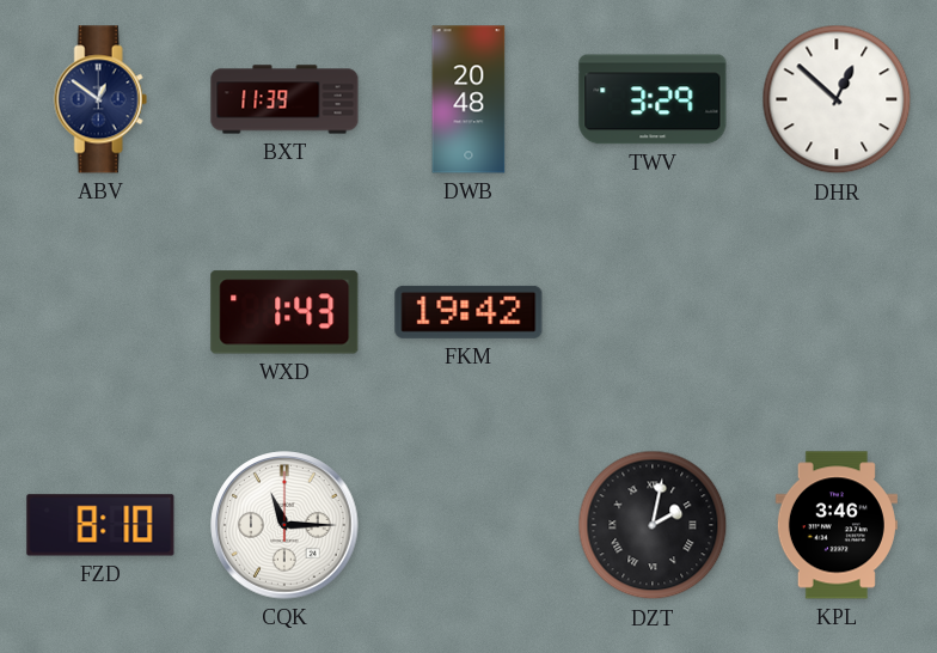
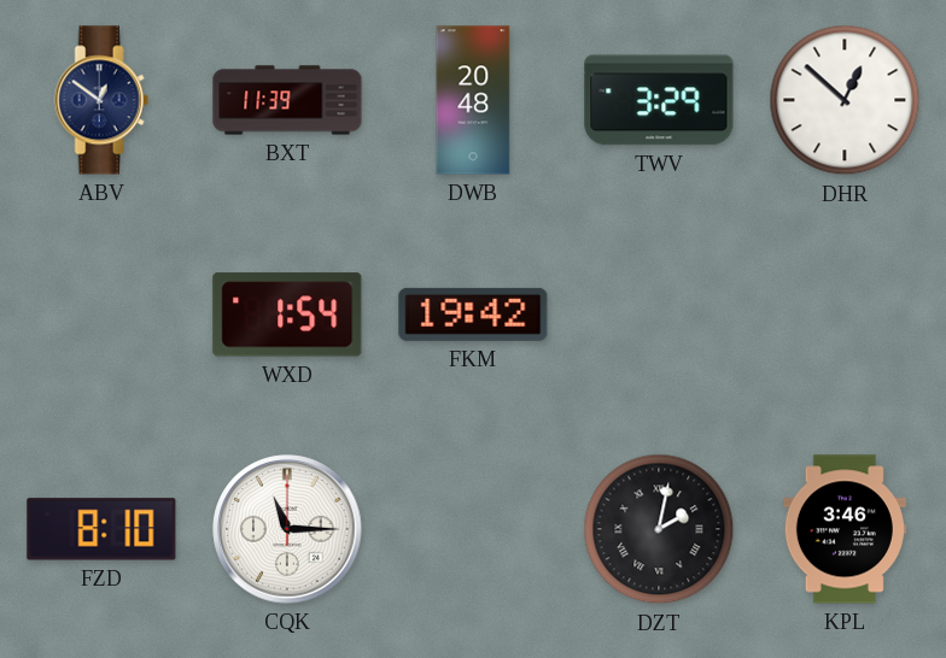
WXD: 1:43 -> 1:54 (287, 315)
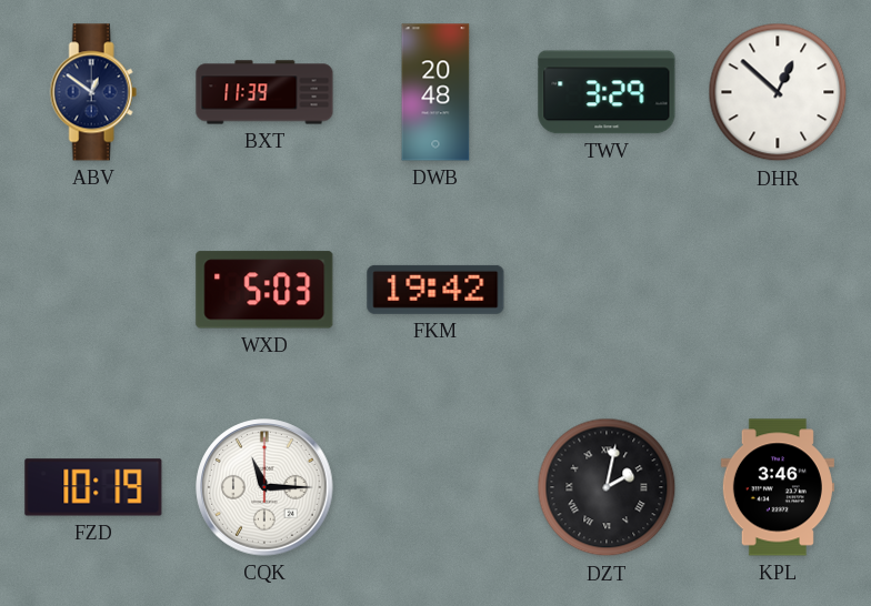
WXD: 1:54 -> 5:03 (264, 290)
FZD: 8:10 -> 10:19 (93, 487)
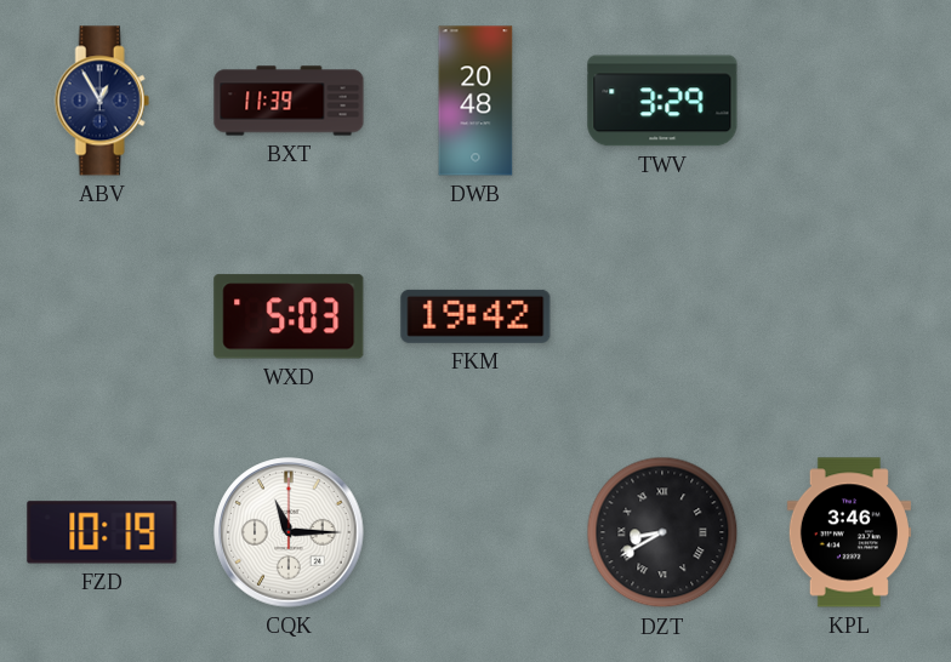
ABV: 12:51 -> 12:55 (102, 101)
DHR: 12:52 -> none (778, 92)
DZT: 2:02 -> 8:40 (662, 532)
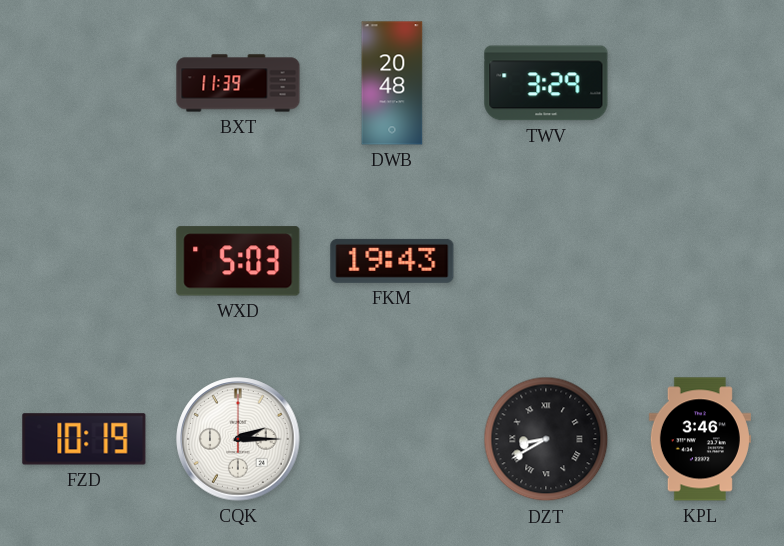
ABV: 12:55 -> none (102, 101)
FKM: 19:42 -> 19:43 (392, 261)
CQK: 11:15 -> 2:15 (238, 439)
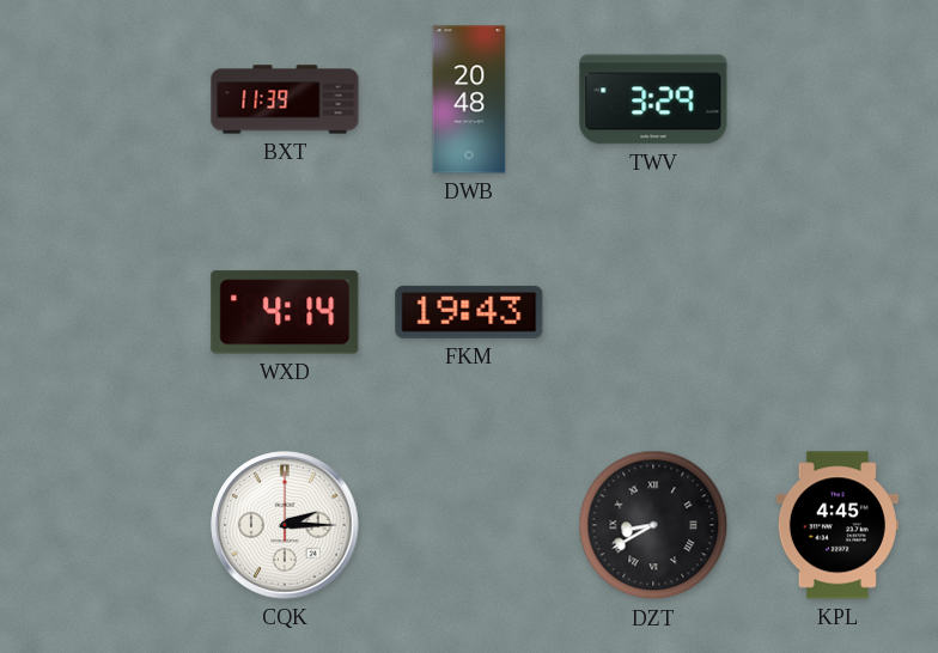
WXD: 5:03 -> 4:14 (285, 312)
FZD: 10:19 -> none (84, 439)
KPL: 3:46 -> 4:45 (837, 525)
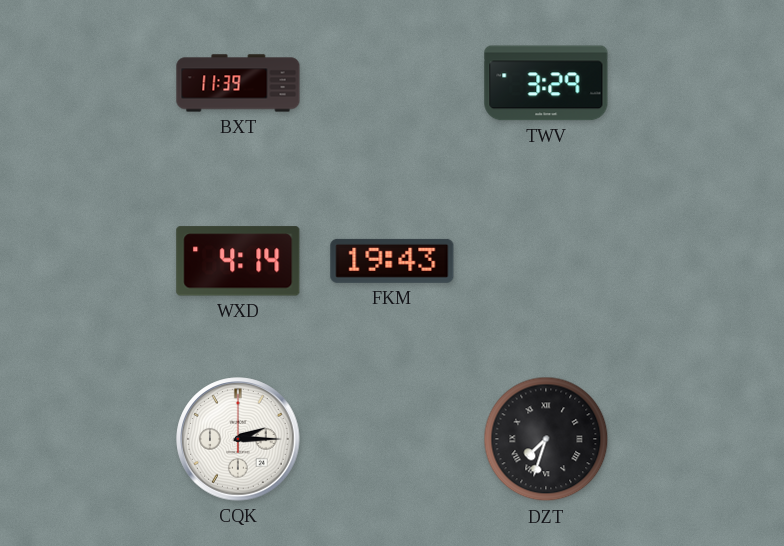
DWB: 20:48 -> none (469, 99)
DZT: 8:40 -> 7:33 (546, 439)
KPL: 4:45 -> none (837, 525)
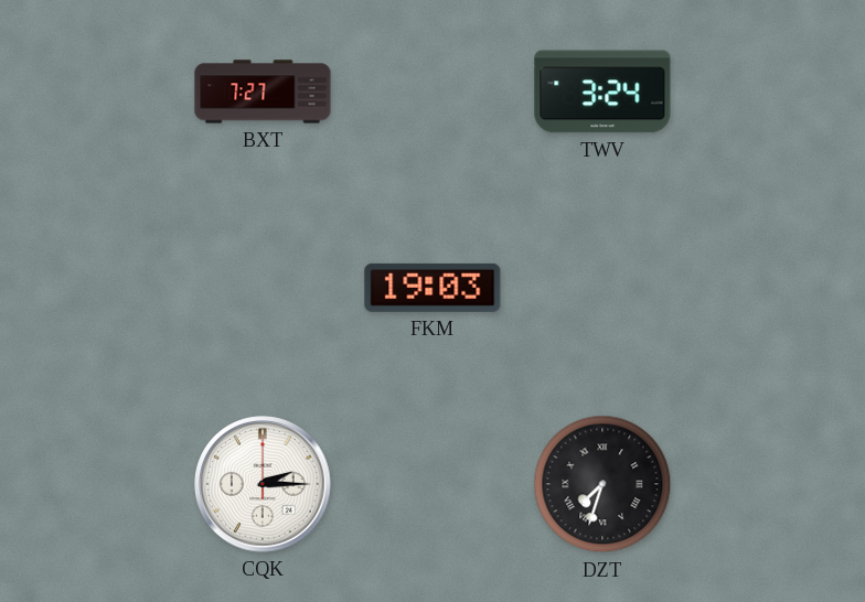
BXT: 11:39 -> 7:27 (263, 92)
TWV: 3:29 -> 3:24 (602, 92)
WXD: 4:14 -> none (238, 261)
FKM: 19:43 -> 19:03 (432, 288)
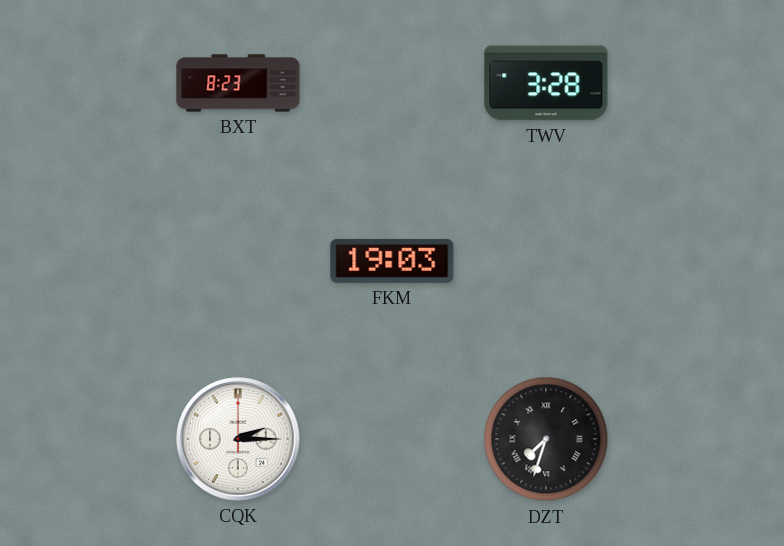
BXT: 7:27 -> 8:23 (238, 83)
TWV: 3:24 -> 3:28 (546, 83)
